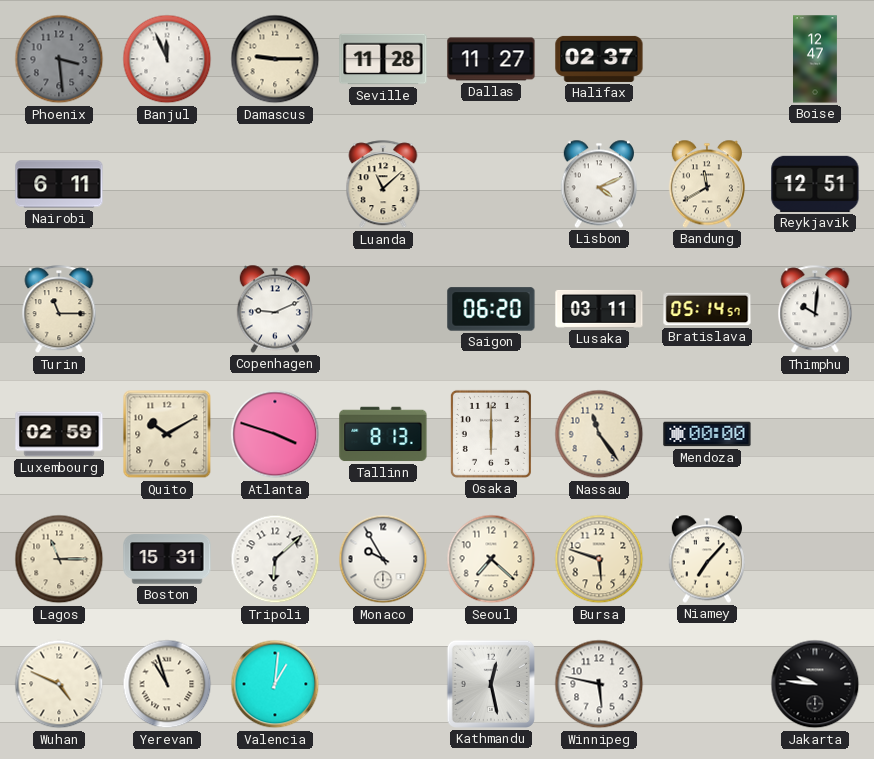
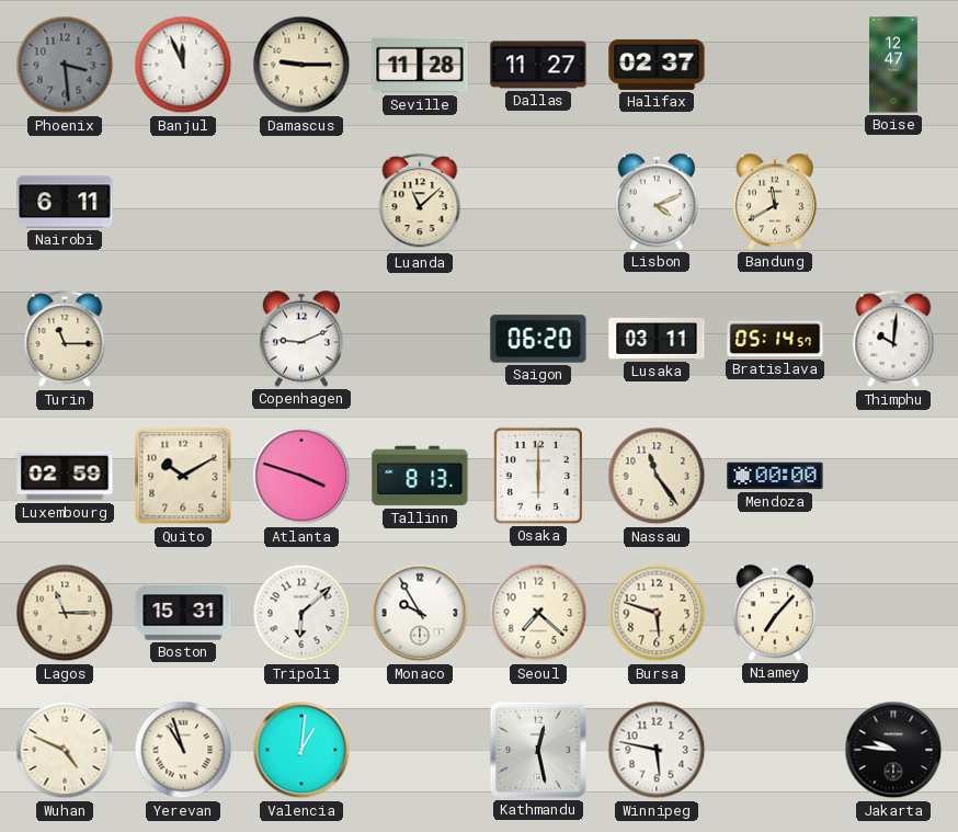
Reykjavik: 12:51 -> none (815, 184)
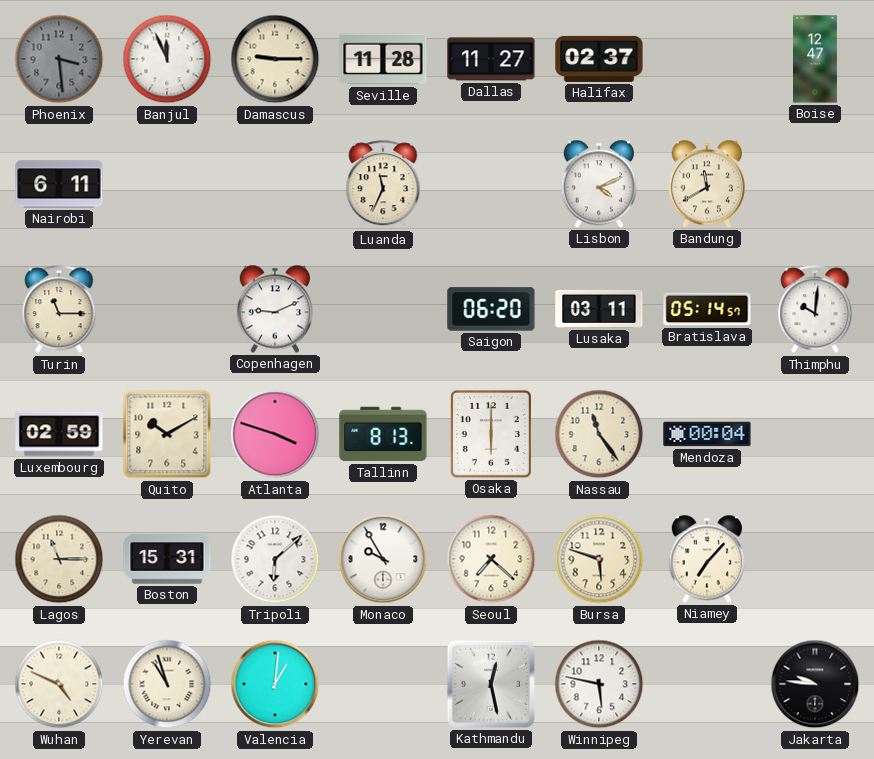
Luanda: 11:08 -> 11:34 (383, 185)
Mendoza: 00:00 -> 00:04 (707, 434)
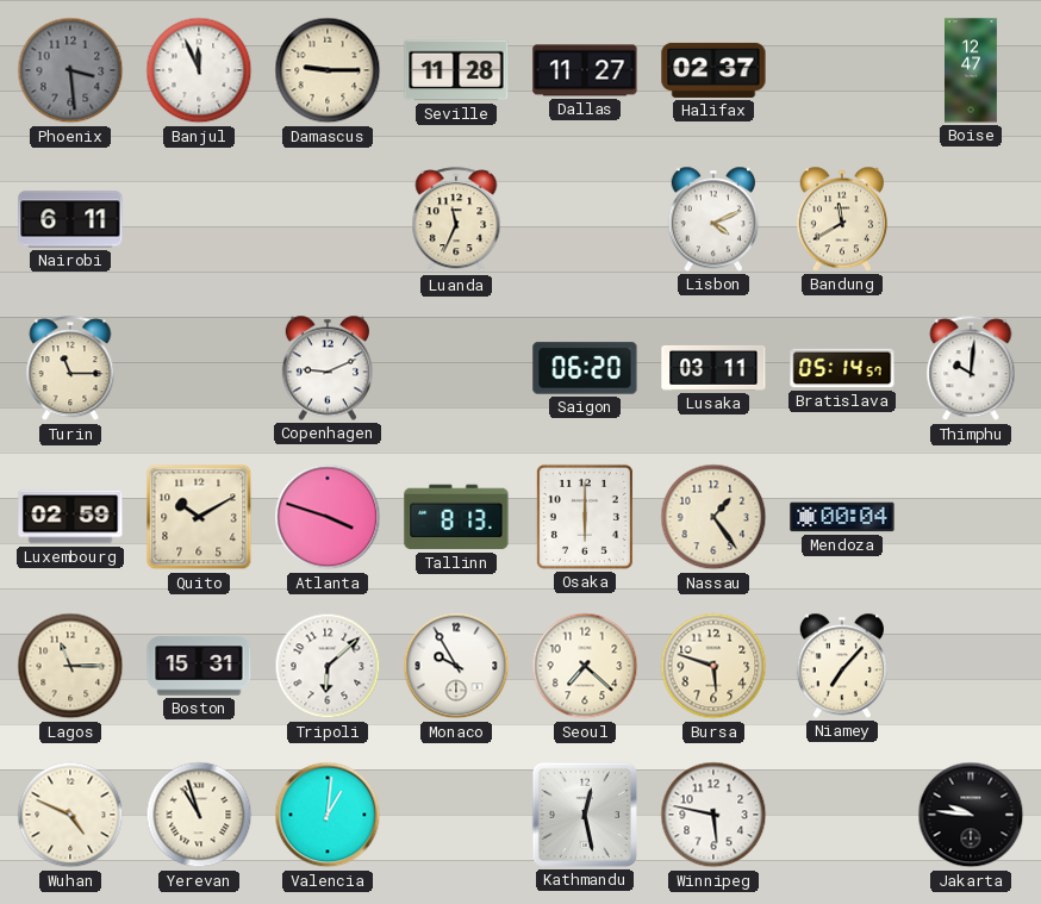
Nassau: 11:24 -> 1:24 (713, 517)
